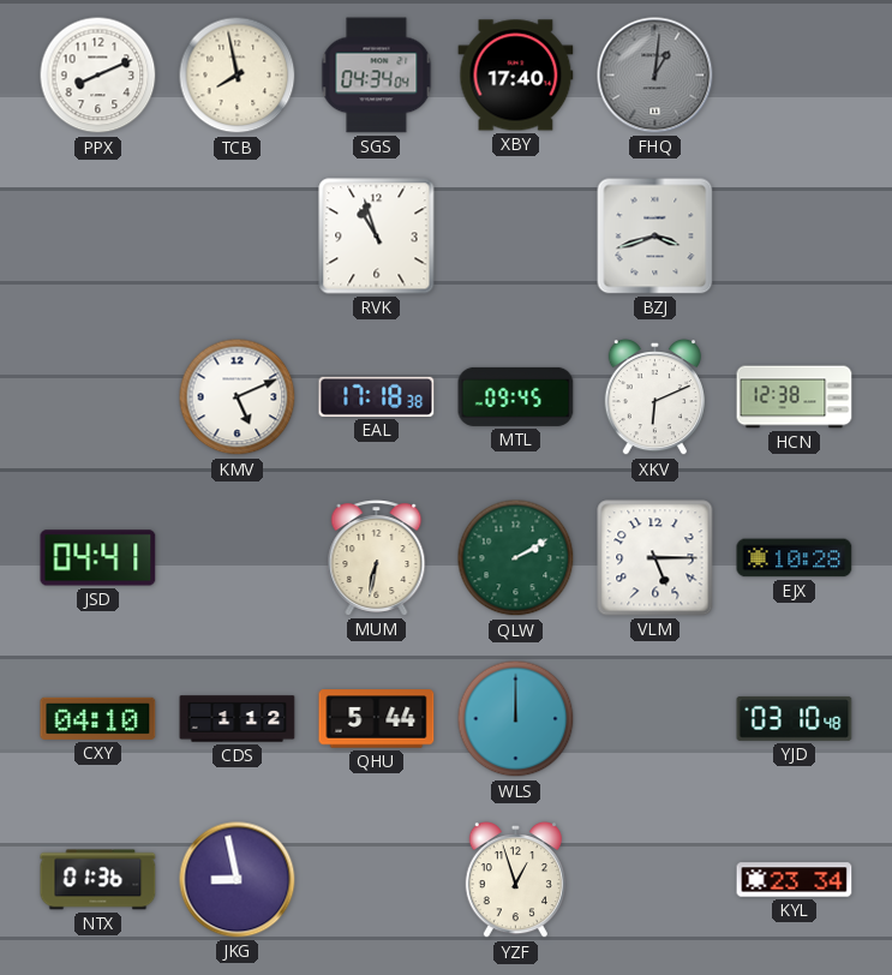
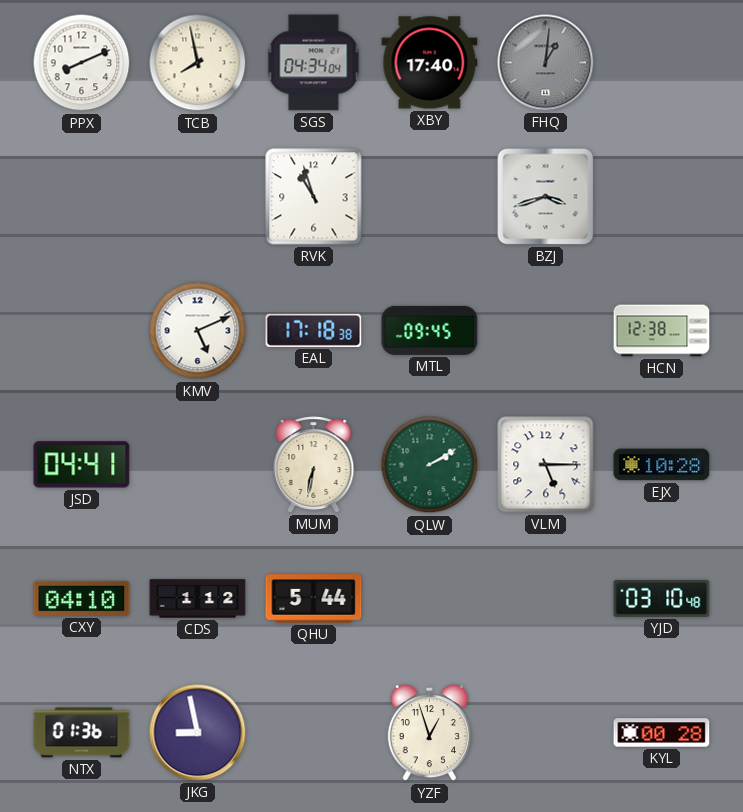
XKV: 6:11 -> none (654, 397)
WLS: 12:00 -> none (516, 719)
KYL: 23:34 -> 00:28 (662, 733)
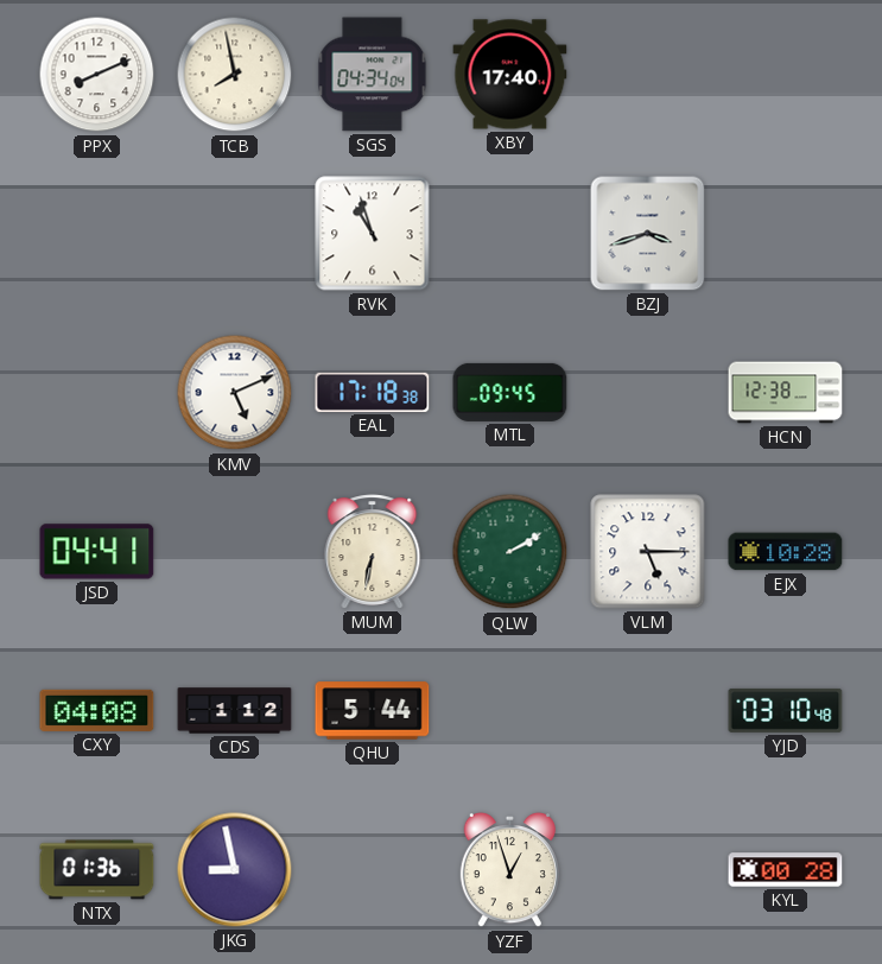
FHQ: 1:01 -> none (546, 63)
CXY: 04:10 -> 04:08 (97, 710)
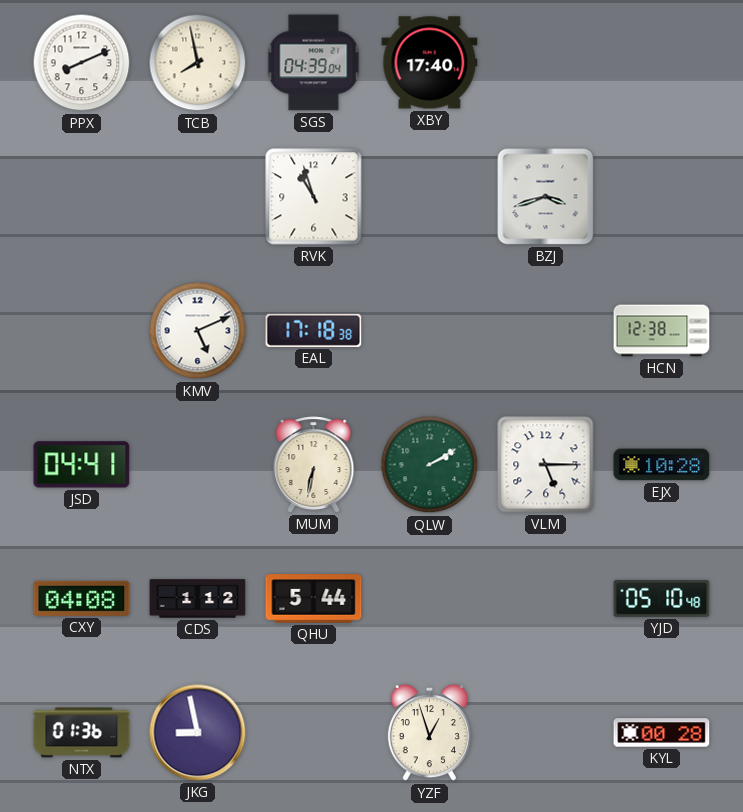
SGS: 04:34 -> 04:39 (314, 63)
MTL: 09:45 -> none (510, 392)
YJD: 03:10 -> 05:10 (662, 598)
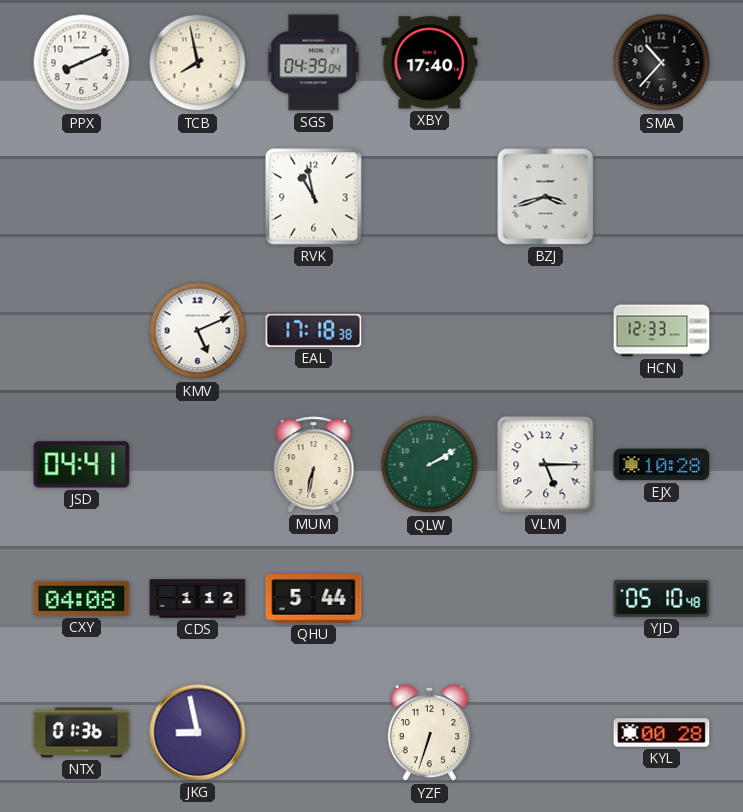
SMA: none -> 10:37 (662, 63)
RVK: 10:57 -> 10:58 (314, 197)
HCN: 12:38 -> 12:33 (662, 331)
YZF: 12:57 -> 6:33 (429, 733)
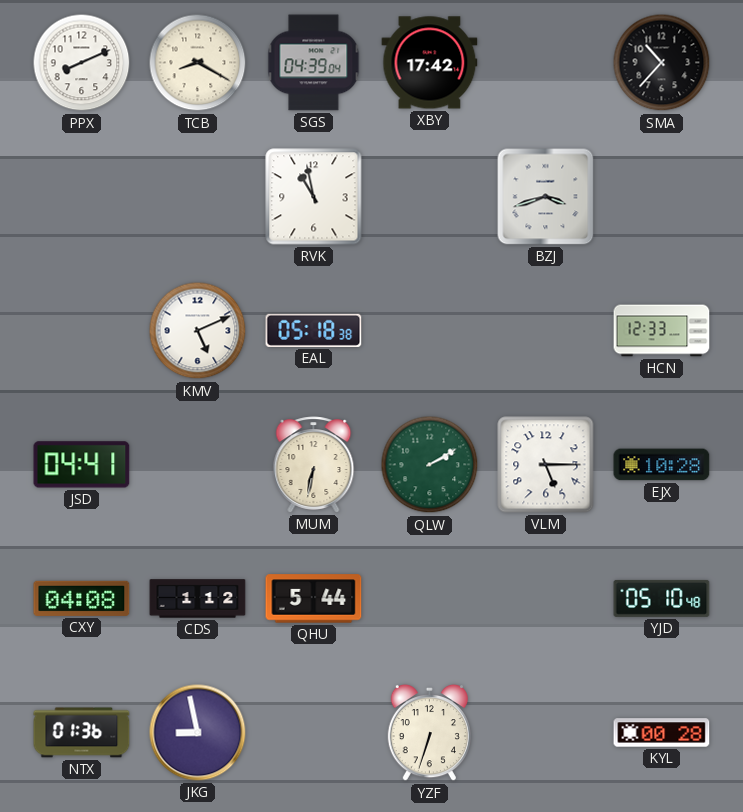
TCB: 7:58 -> 8:20 (198, 63)
XBY: 17:40 -> 17:42 (430, 63)
EAL: 17:18 -> 05:18 (314, 330)
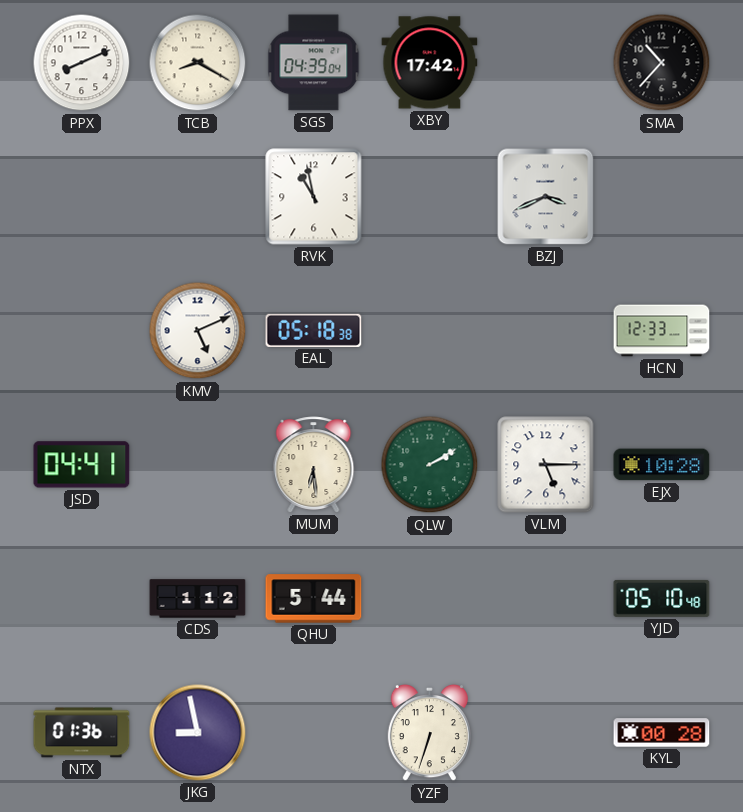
BZJ: 3:42 -> 3:41 (546, 197)
MUM: 6:32 -> 6:29 (314, 465)
CXY: 04:08 -> none (82, 598)
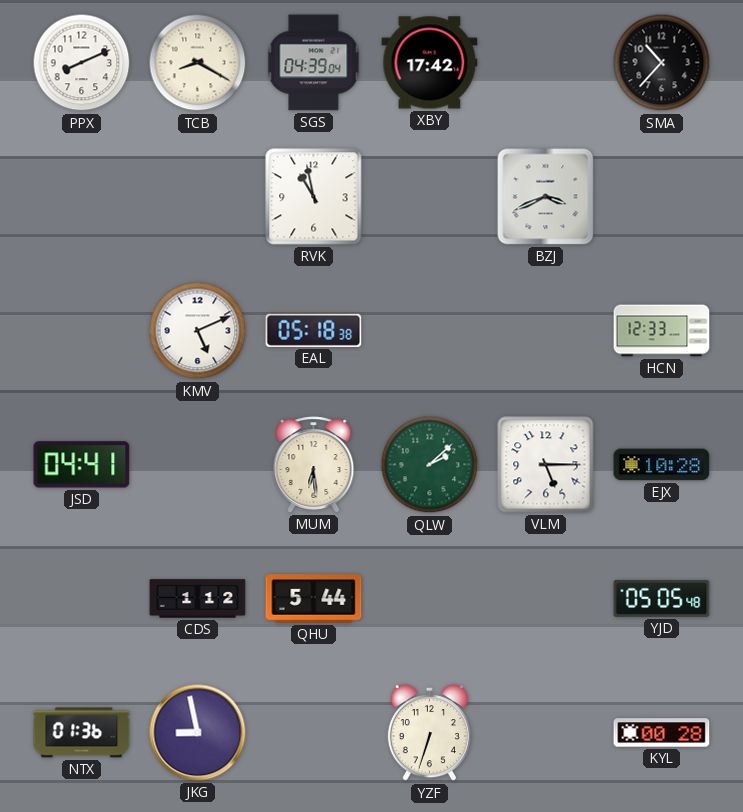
QLW: 2:10 -> 2:08 (430, 465)
YJD: 05:10 -> 05:05 (662, 598)
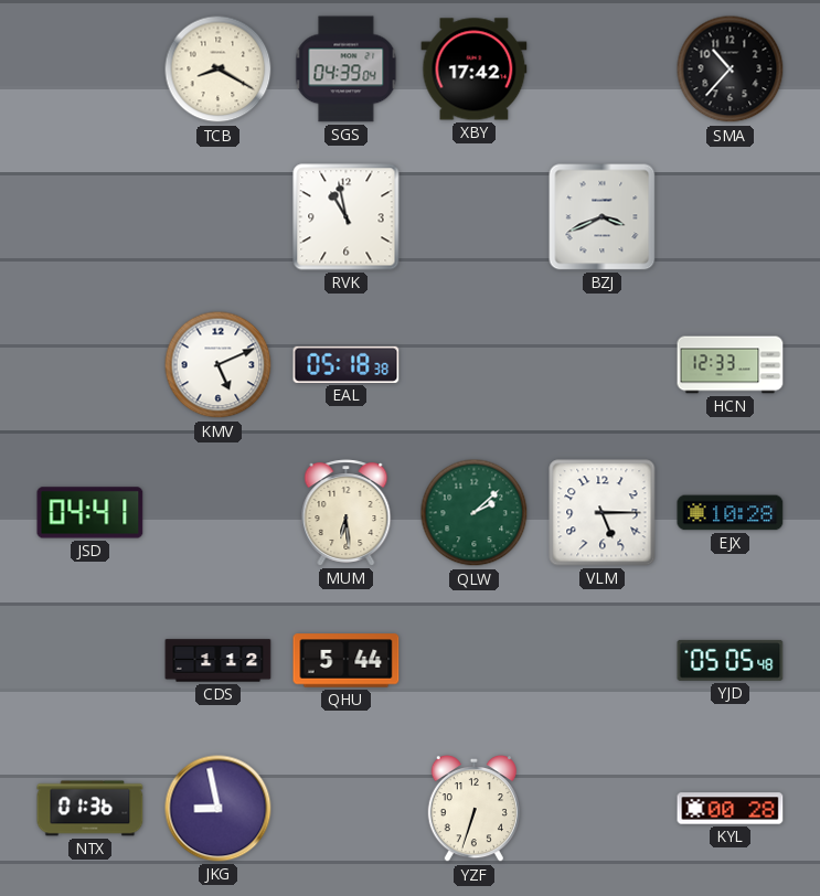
PPX: 8:11 -> none (82, 63)
